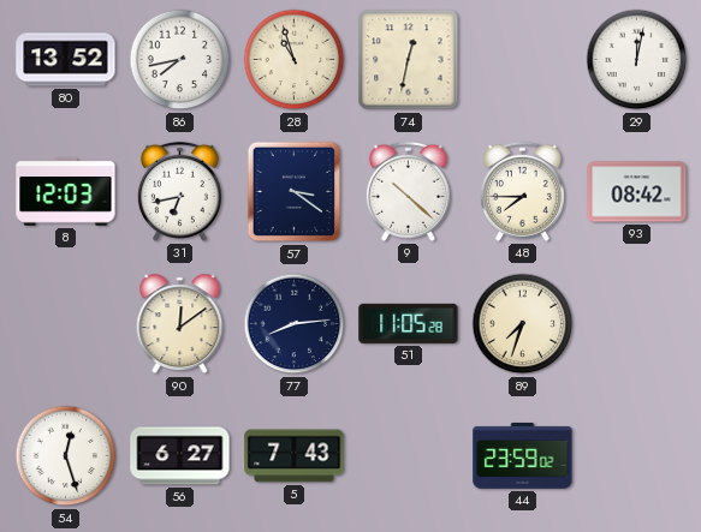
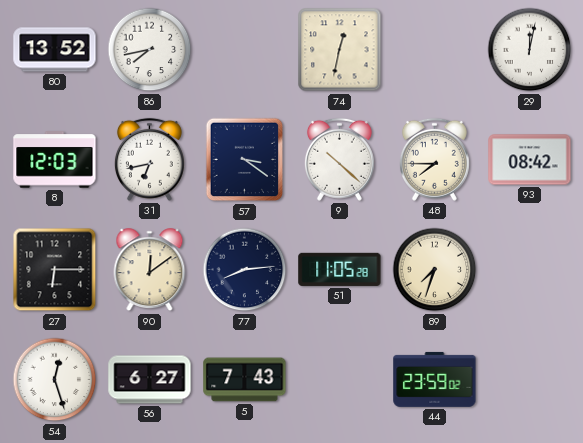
28: 10:57 -> none (295, 60)
27: none -> 6:15 (55, 270)
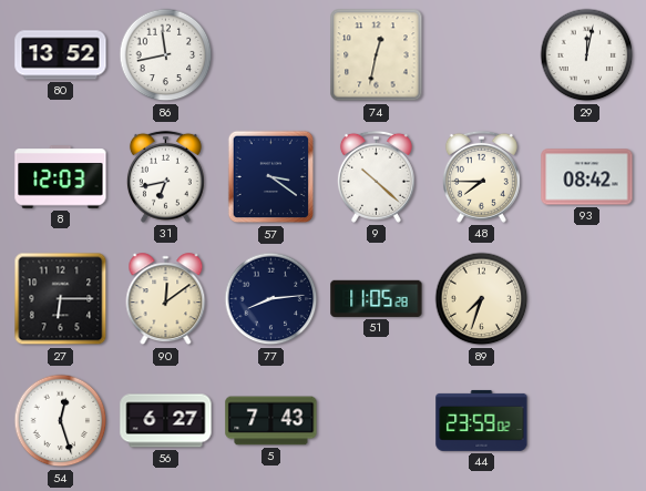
86: 7:43 -> 11:43 (166, 55)
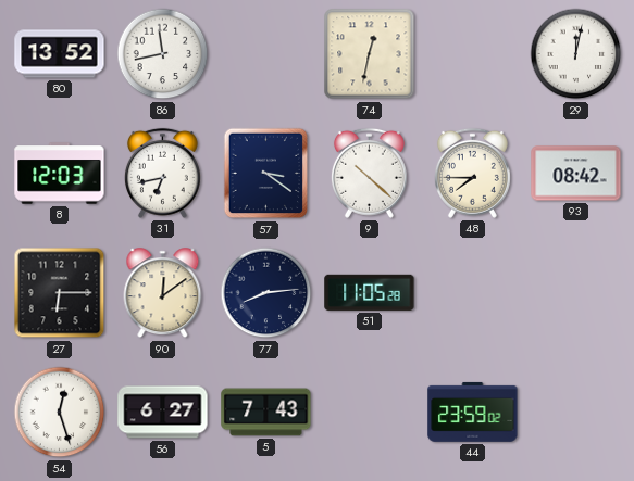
89: 7:33 -> none (482, 299)
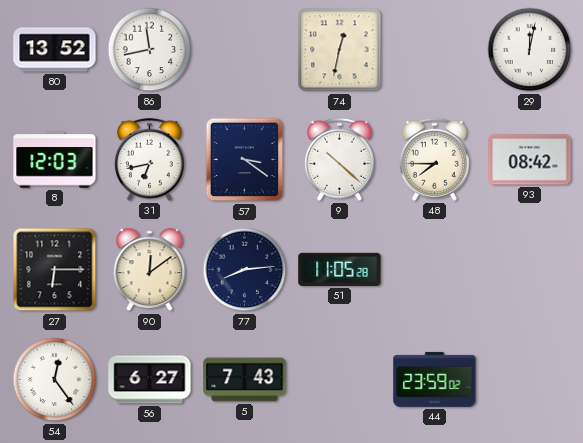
54: 12:27 -> 12:24 (55, 380)
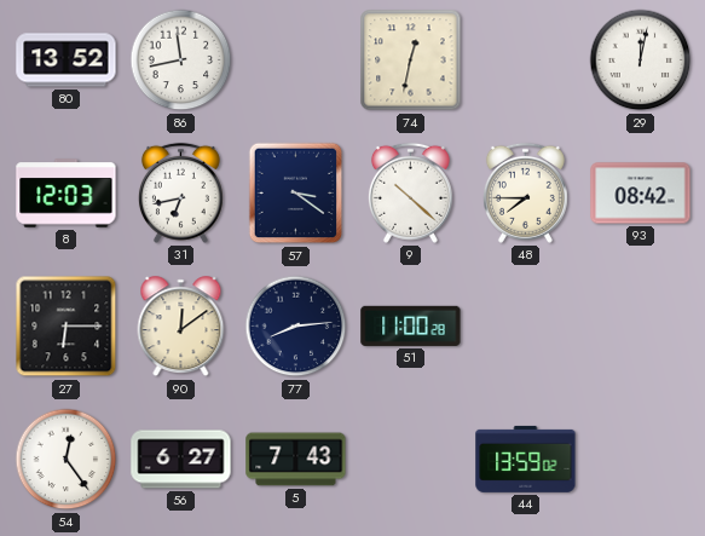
51: 11:05 -> 11:00 (411, 325)
44: 23:59 -> 13:59 (526, 459)
